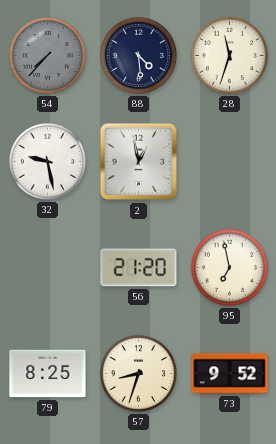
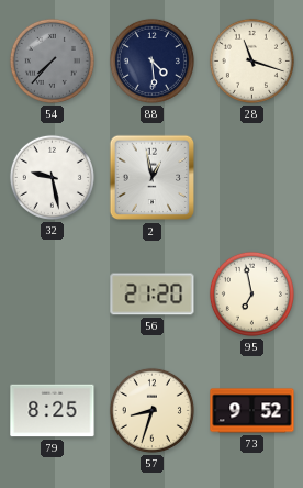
28: 11:33 -> 11:18 (251, 60)
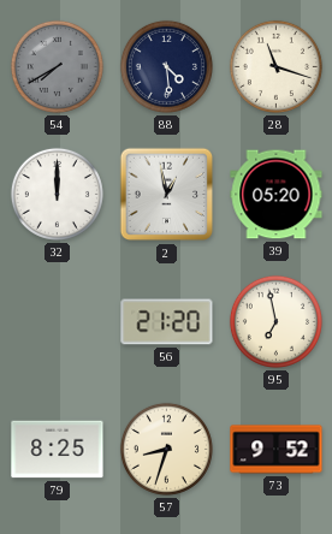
54: 7:37 -> 7:40 (57, 66)
32: 9:28 -> 12:00 (57, 194)
39: none -> 05:20 (277, 195)
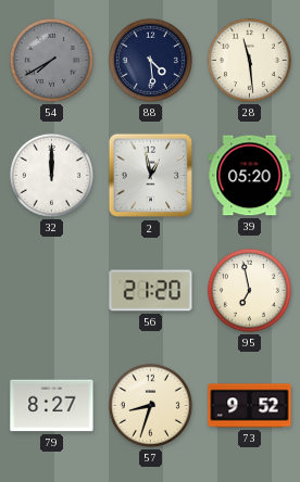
28: 11:18 -> 11:29 (249, 60)
79: 8:25 -> 8:27 (52, 406)
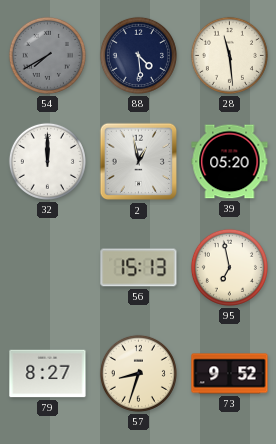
56: 21:20 -> 15:13 (139, 268)
